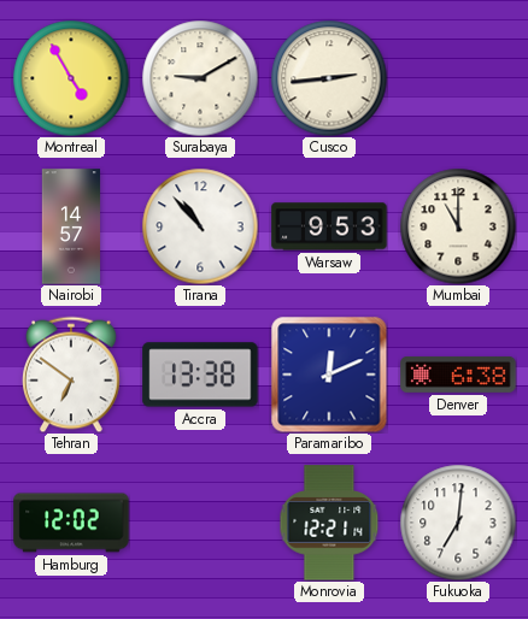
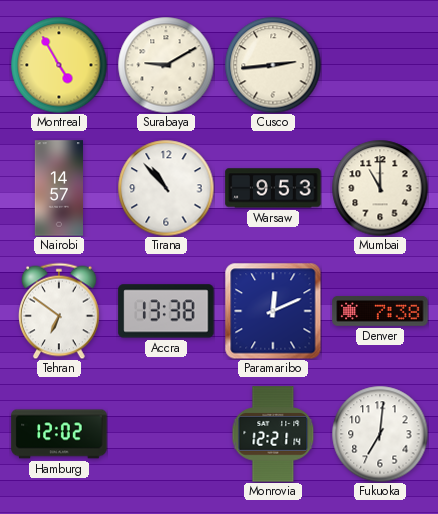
Denver: 6:38 -> 7:38 (380, 312)
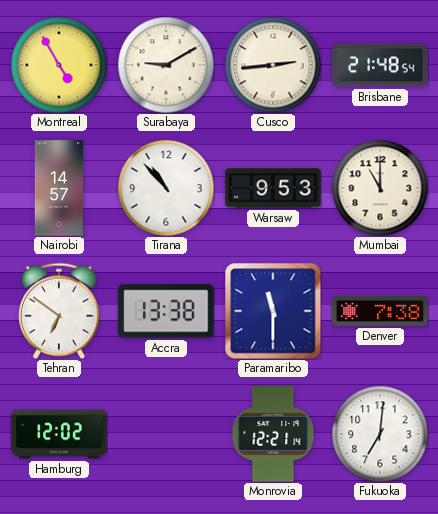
Brisbane: none -> 21:48 (380, 65)
Paramaribo: 12:11 -> 11:30 (273, 311)
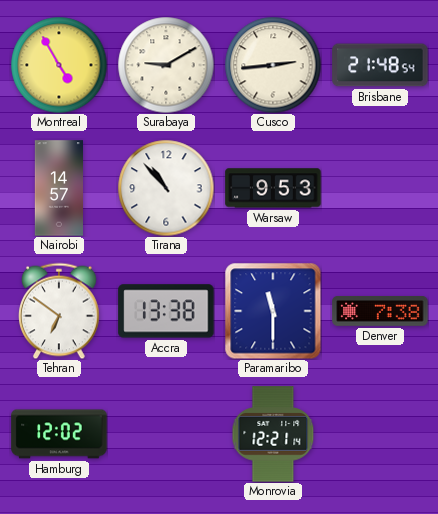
Mumbai: 11:00 -> none (380, 188)
Fukuoka: 7:01 -> none (380, 434)
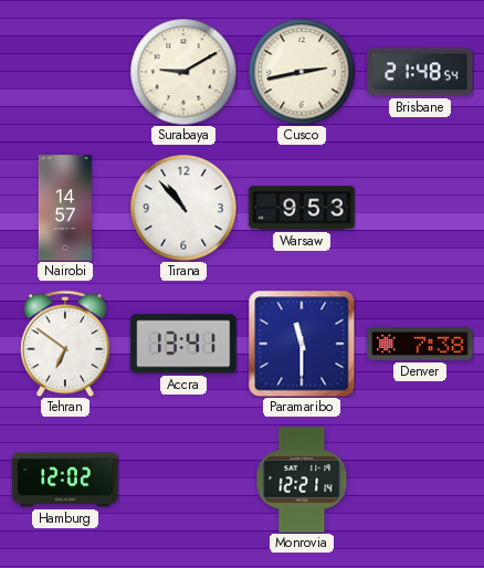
Montreal: 4:55 -> none (59, 65)
Cusco: 2:44 -> 2:43 (302, 72)
Accra: 13:38 -> 13:41 (183, 344)
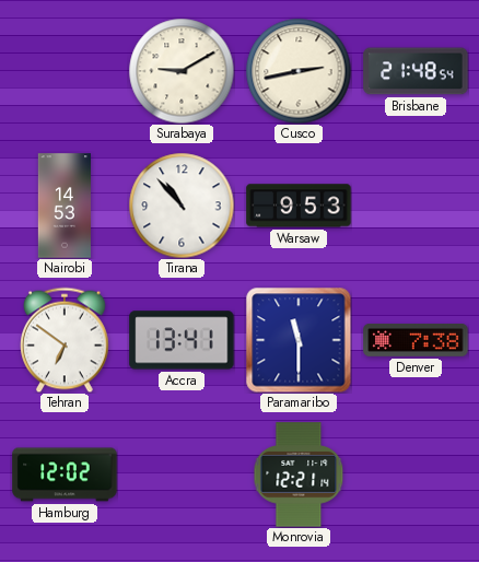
Nairobi: 14:57 -> 14:53 (63, 206)
